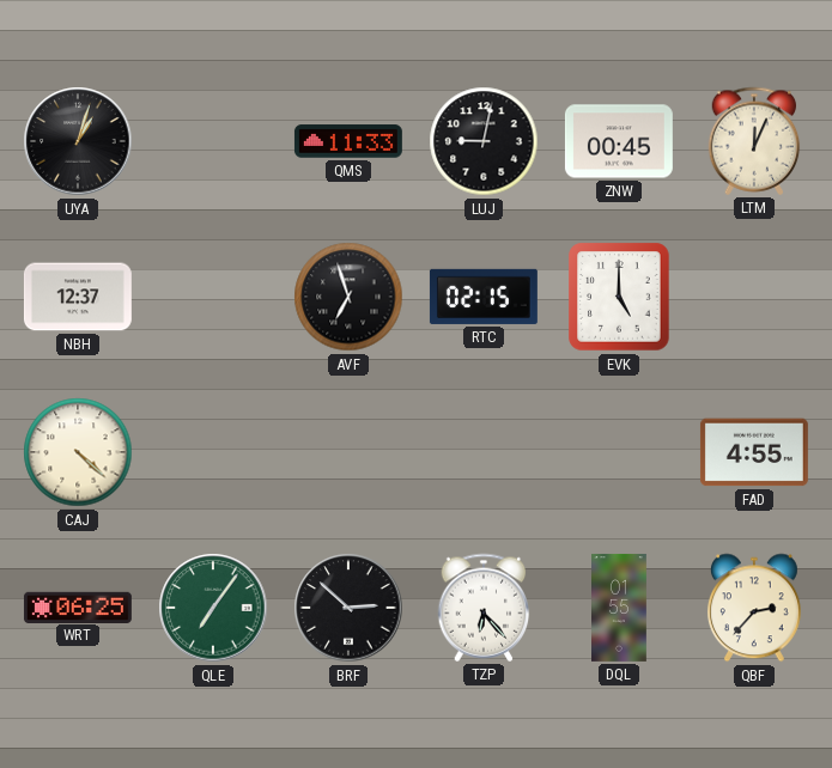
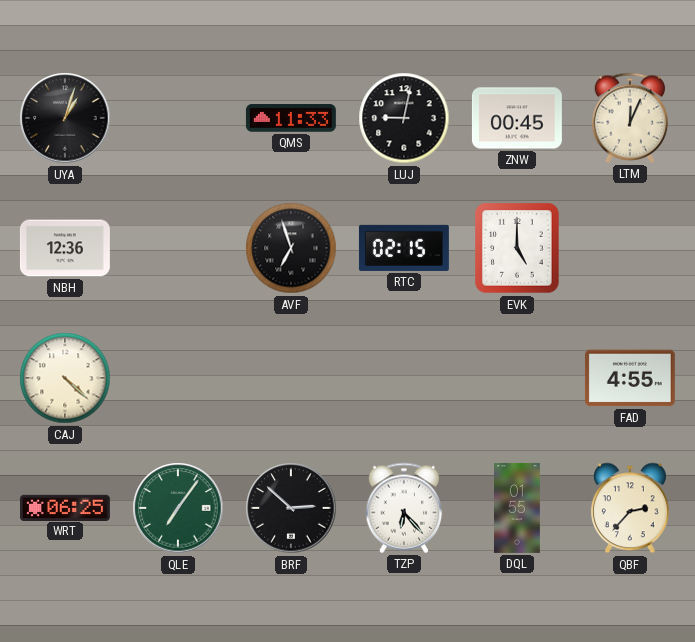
NBH: 12:37 -> 12:36 (65, 248)
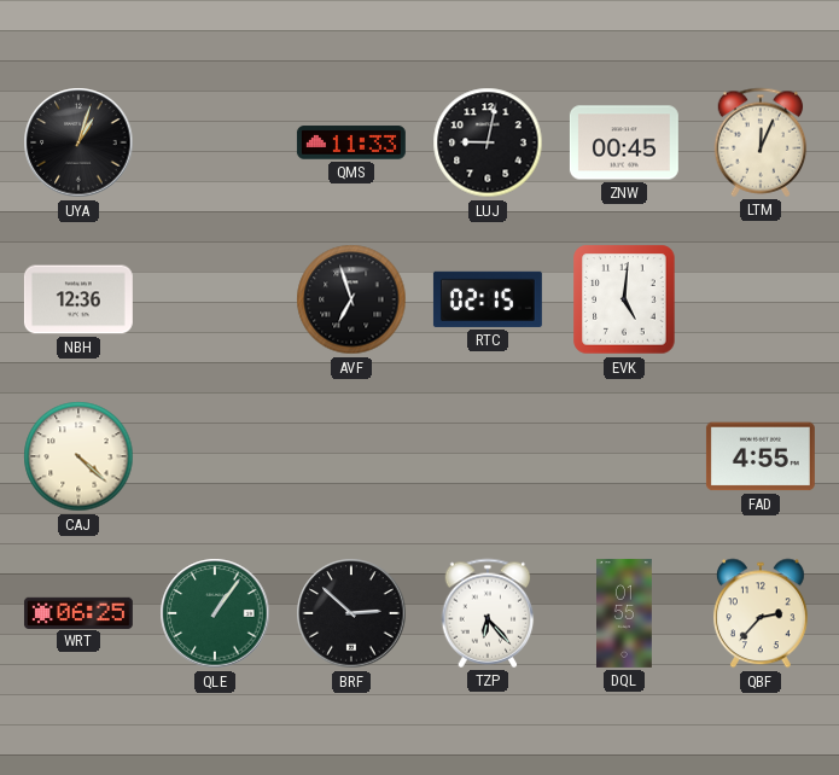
EVK: 5:00 -> 5:01 (624, 299)
QLE: 7:06 -> 1:06 (215, 613)
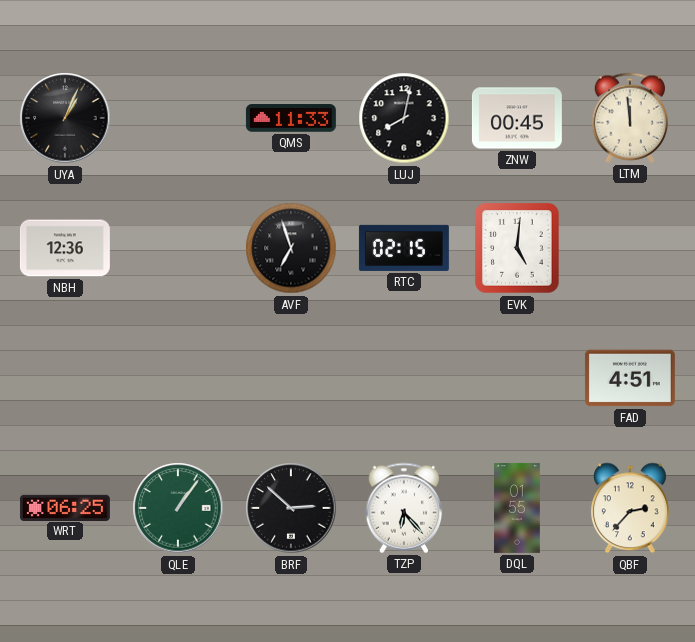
UYA: 1:03 -> 1:04 (65, 118)
LUJ: 9:02 -> 8:02 (404, 118)
LTM: 12:04 -> 11:59 (630, 118)
CAJ: 4:22 -> none (78, 456)
FAD: 4:55 -> 4:51 (630, 378)
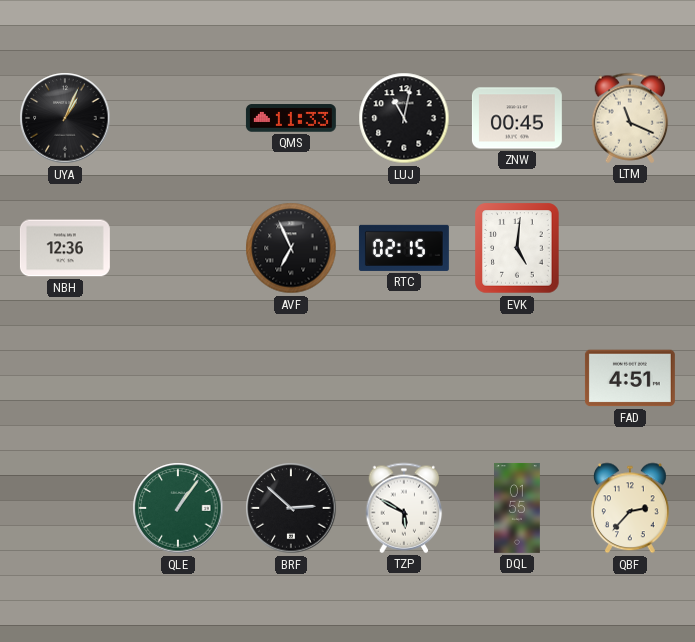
LUJ: 8:02 -> 11:02 (404, 118)
LTM: 11:59 -> 11:19 (630, 118)
AVF: 6:57 -> 6:56 (291, 248)
WRT: 06:25 -> none (65, 507)
TZP: 6:23 -> 5:50 (404, 508)
